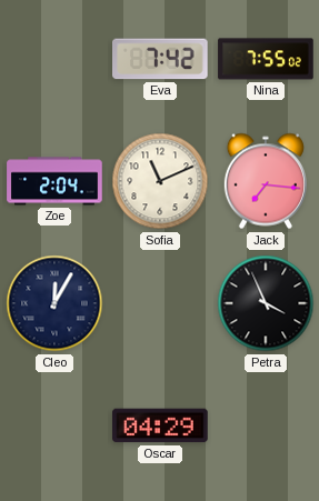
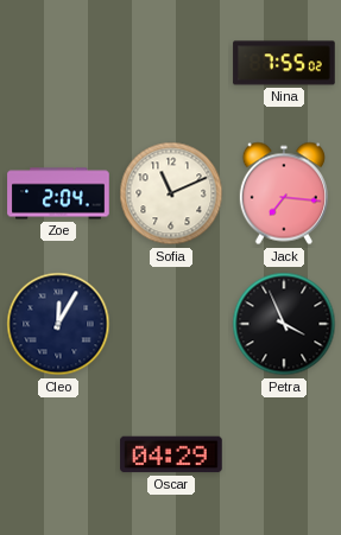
Eva: 7:42 -> none (161, 59)
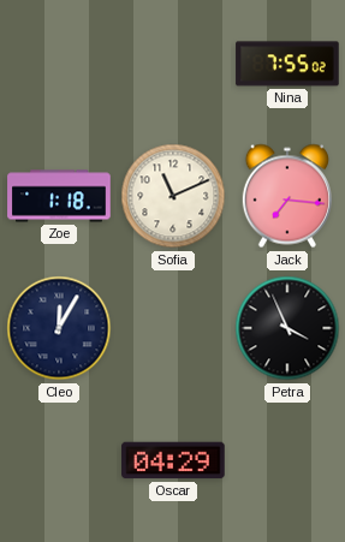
Zoe: 2:04 -> 1:18 (59, 196)
